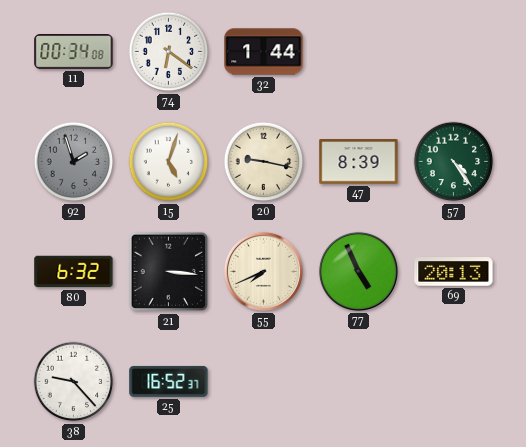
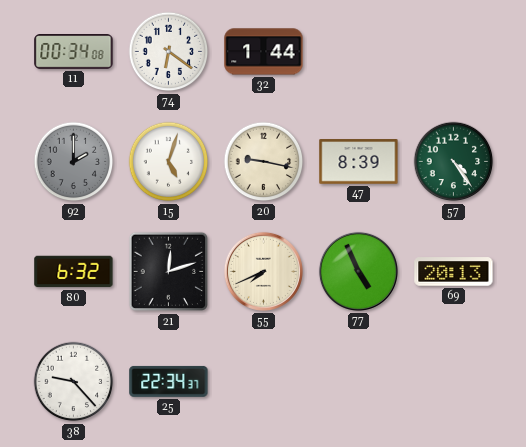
92: 1:57 -> 2:00 (74, 162)
21: 3:16 -> 12:12 (169, 272)
25: 16:52 -> 22:34 (169, 381)
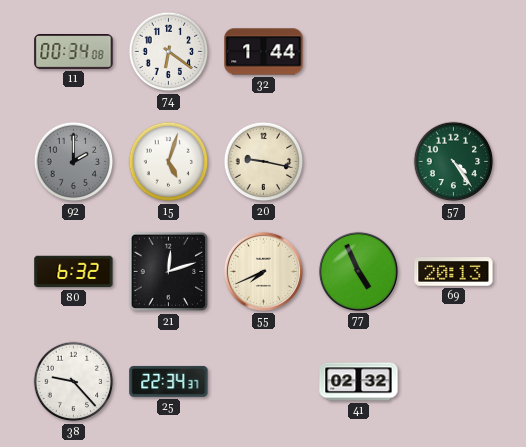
47: 8:39 -> none (359, 162)
41: none -> 02:32 (359, 382)
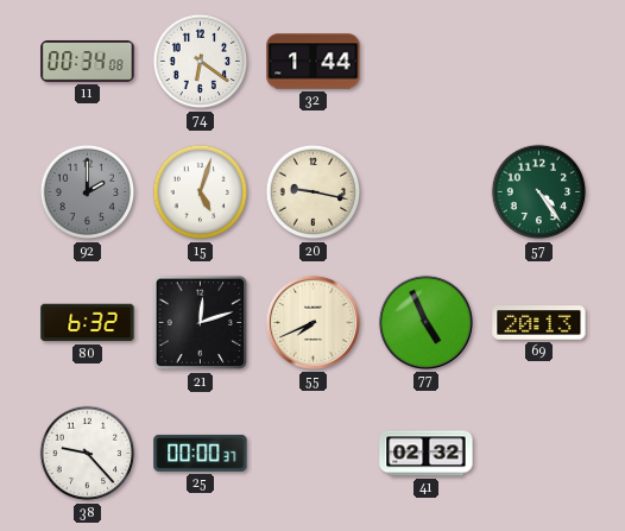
25: 22:34 -> 00:00 (201, 453)
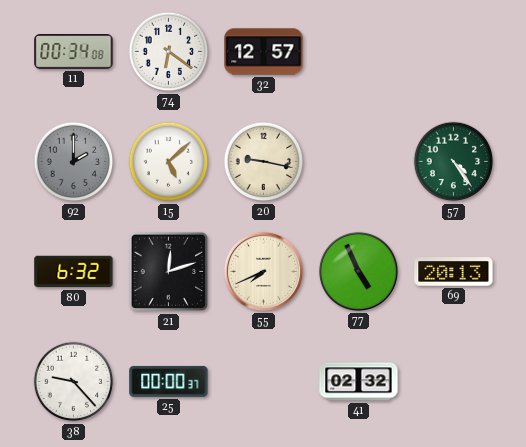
32: 1:44 -> 12:57 (264, 52)
15: 5:03 -> 5:08 (169, 162)
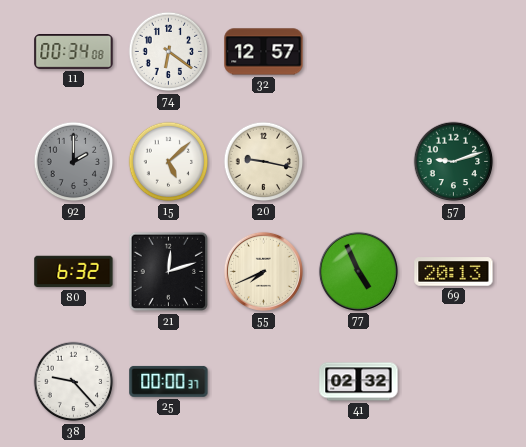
57: 4:24 -> 9:12 (454, 162)
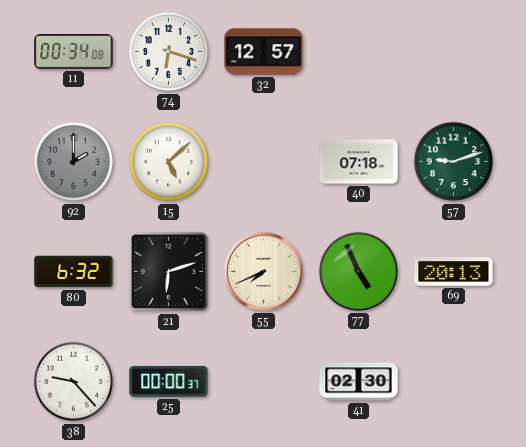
74: 6:21 -> 6:18 (169, 52)
20: 9:17 -> none (264, 162)
40: none -> 07:18 (359, 162)
21: 12:12 -> 6:12 (169, 272)
41: 02:32 -> 02:30 (359, 382)
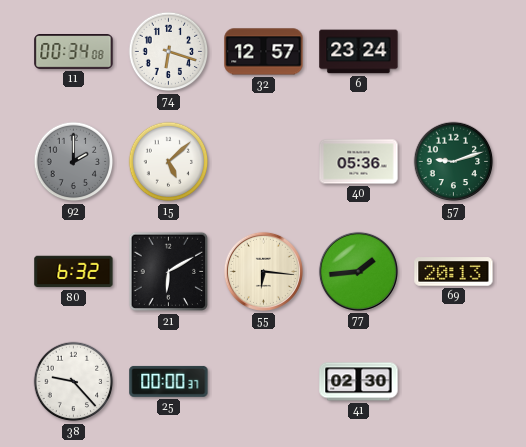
6: none -> 23:24 (359, 52)
40: 07:18 -> 05:36 (359, 162)
21: 6:12 -> 6:10 (169, 272)
55: 7:41 -> 6:16 (263, 271)
77: 4:56 -> 1:44 (358, 271)
